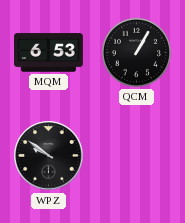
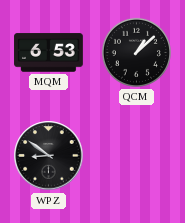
QCM: 1:05 -> 1:08 (136, 52)
WPZ: 9:51 -> 8:51 (49, 156)
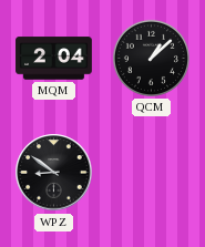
MQM: 6:53 -> 2:04 (54, 59)
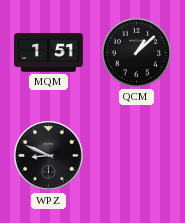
MQM: 2:04 -> 1:51 (49, 53)
WPZ: 8:51 -> 8:49 (49, 156)
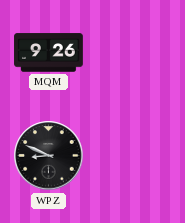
MQM: 1:51 -> 9:26 (49, 53)
QCM: 1:08 -> none (136, 52)
